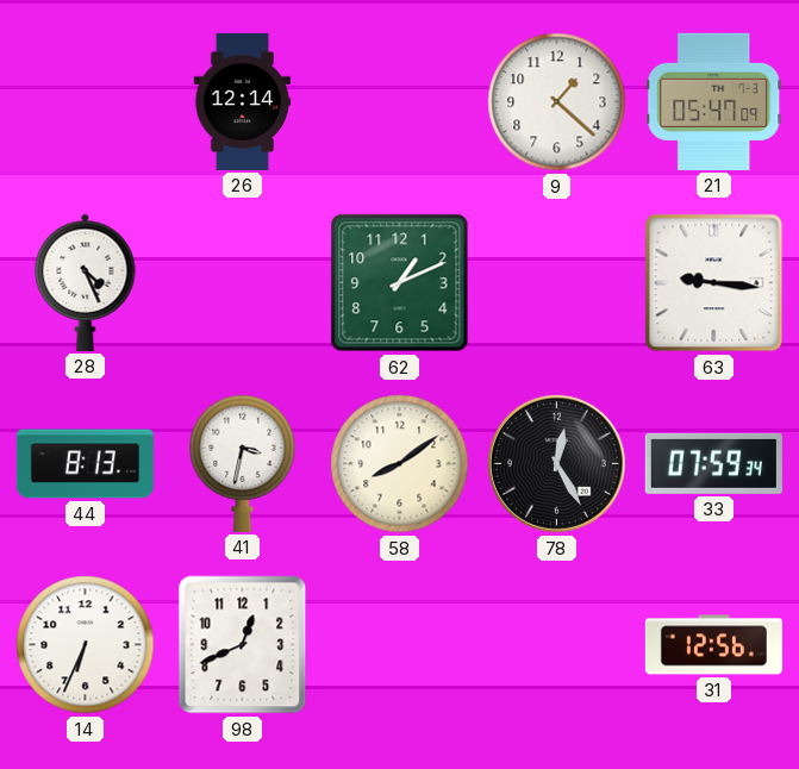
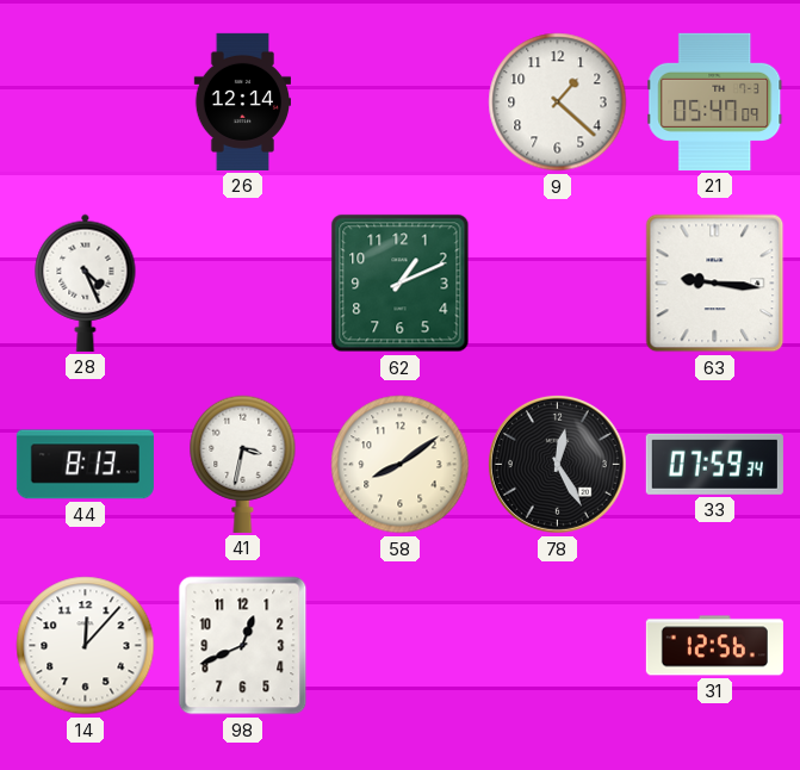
14: 6:34 -> 12:07 (86, 646)
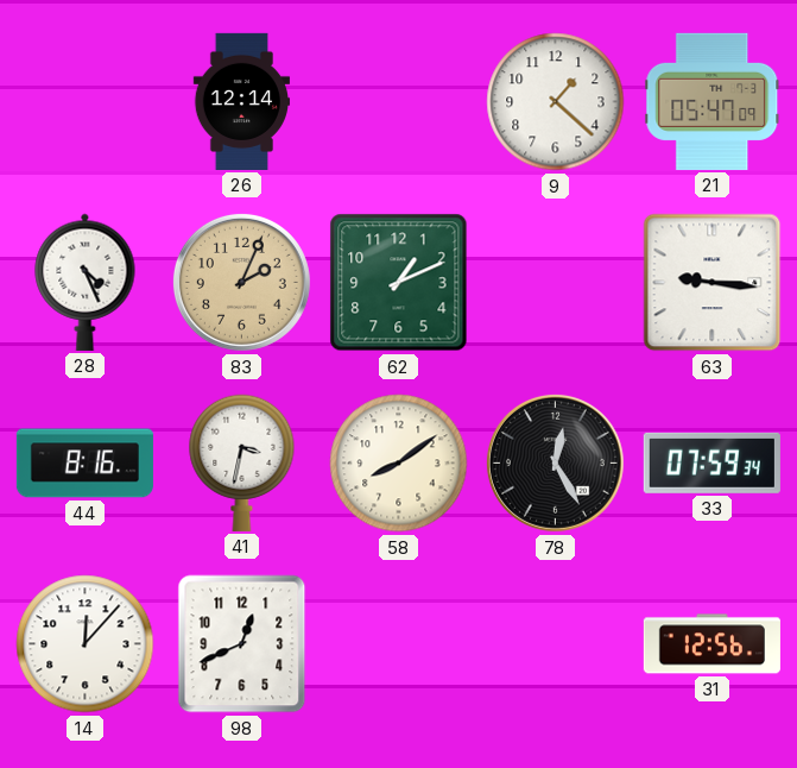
83: none -> 2:04 (241, 282)
44: 8:13 -> 8:16 (84, 464)
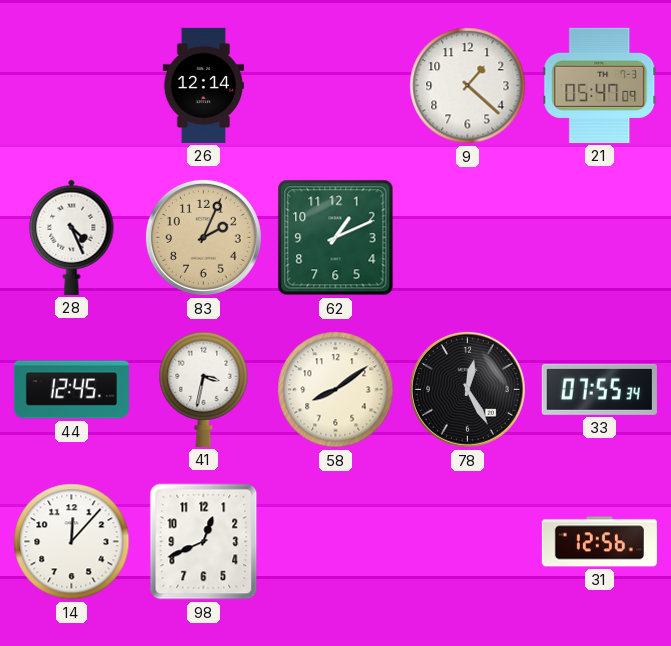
63: 9:16 -> none (713, 283)
44: 8:16 -> 12:45 (71, 390)
33: 07:59 -> 07:55 (599, 389)
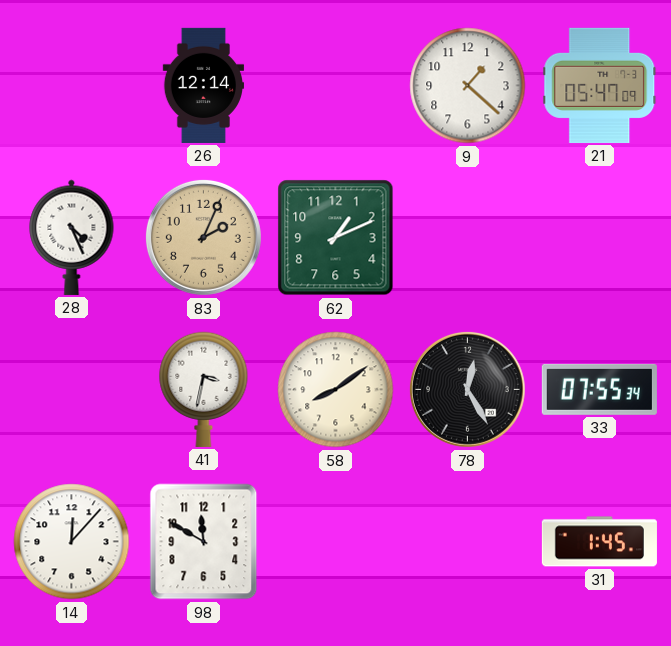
44: 12:45 -> none (71, 390)
98: 12:41 -> 11:50 (204, 542)
31: 12:56 -> 1:45 (599, 542)
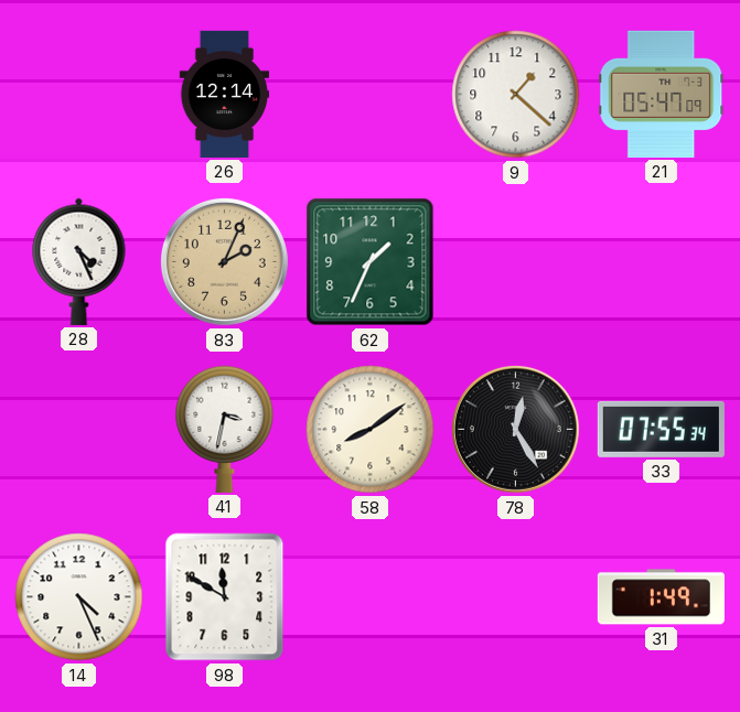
62: 1:11 -> 1:34 (371, 262)
14: 12:07 -> 4:26 (79, 597)
31: 1:45 -> 1:49 (661, 597)
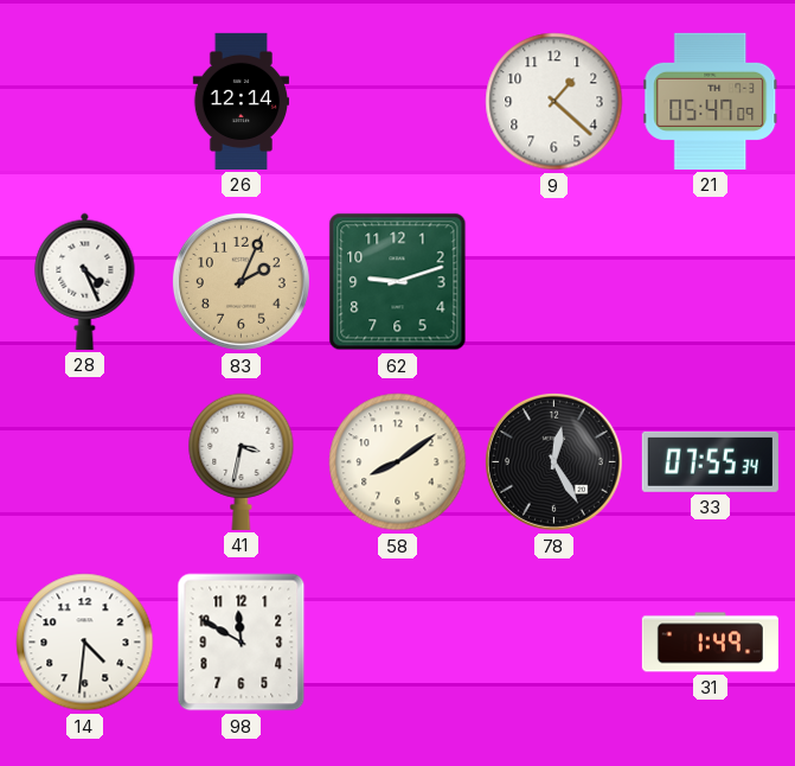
62: 1:34 -> 9:12 (398, 282)
14: 4:26 -> 4:31 (85, 643)
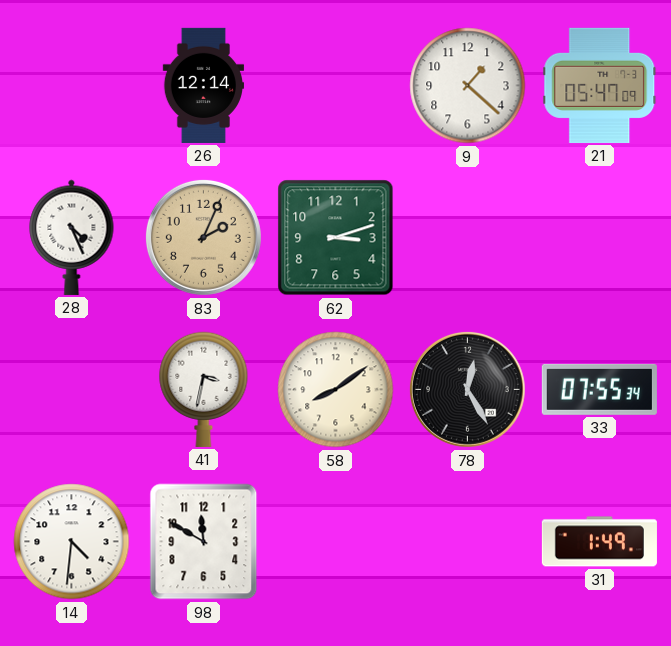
62: 9:12 -> 3:12 (336, 238)
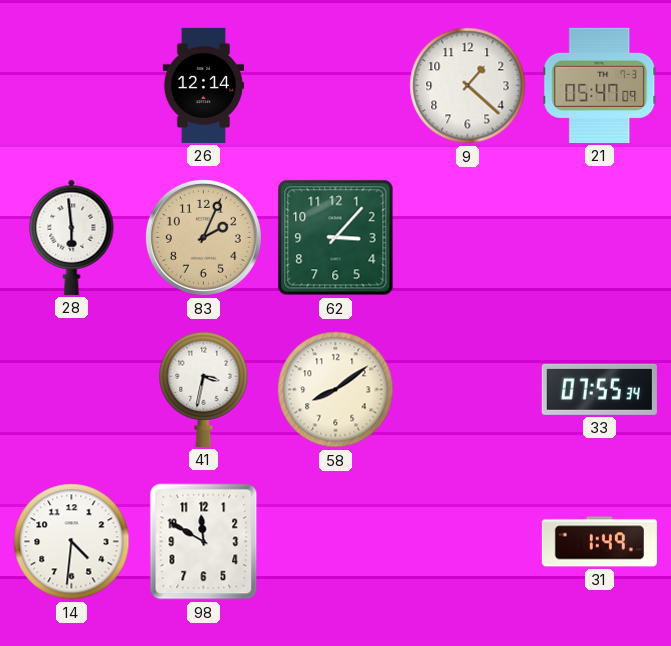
28: 4:26 -> 5:59 (72, 237)
62: 3:12 -> 3:07 (336, 238)
78: 12:25 -> none (467, 389)
